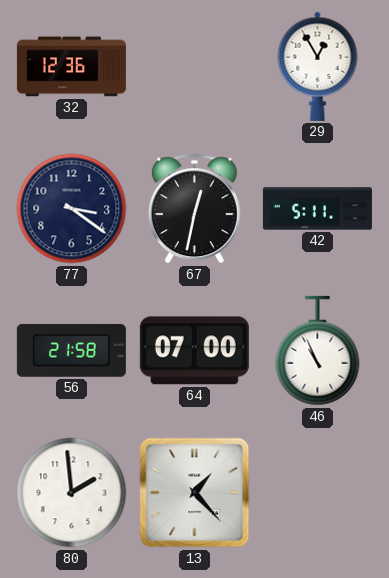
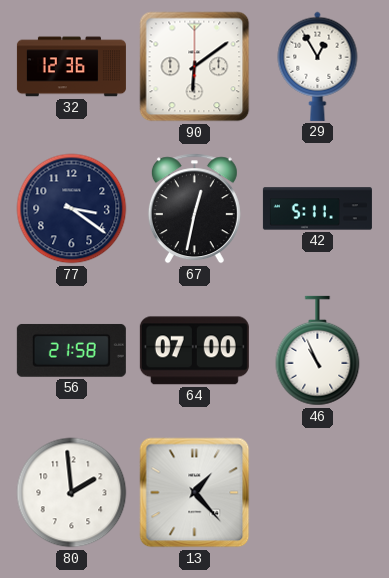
90: none -> 6:09 (195, 67)
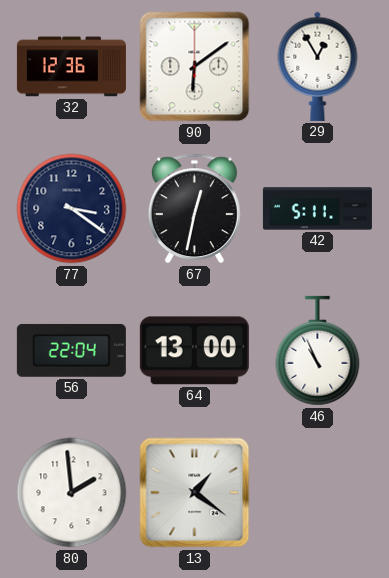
56: 21:58 -> 22:04 (71, 350)
64: 07:00 -> 13:00 (194, 351)
13: 1:23 -> 1:21 (195, 493)
